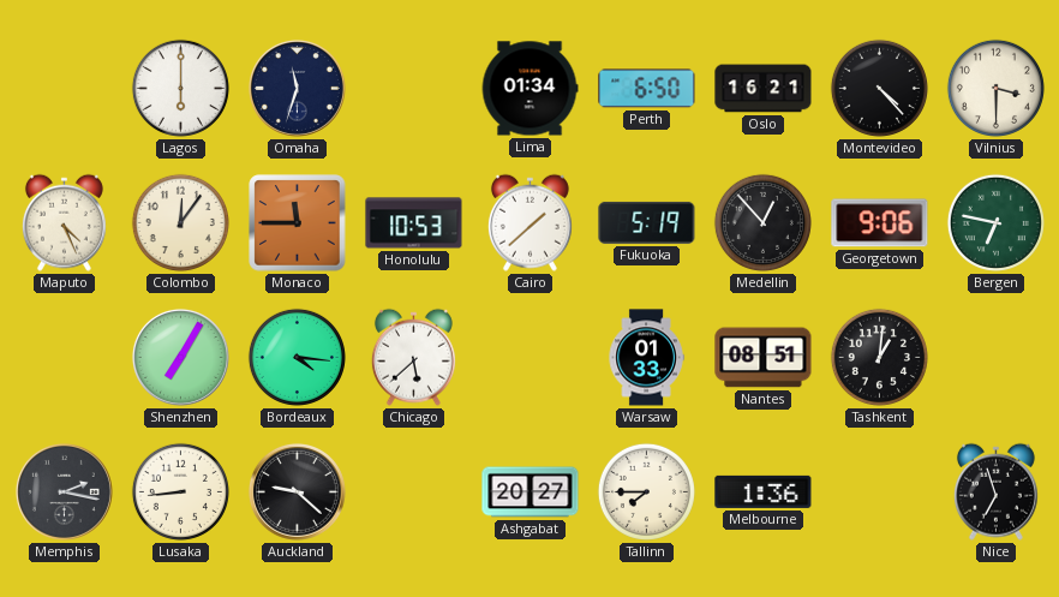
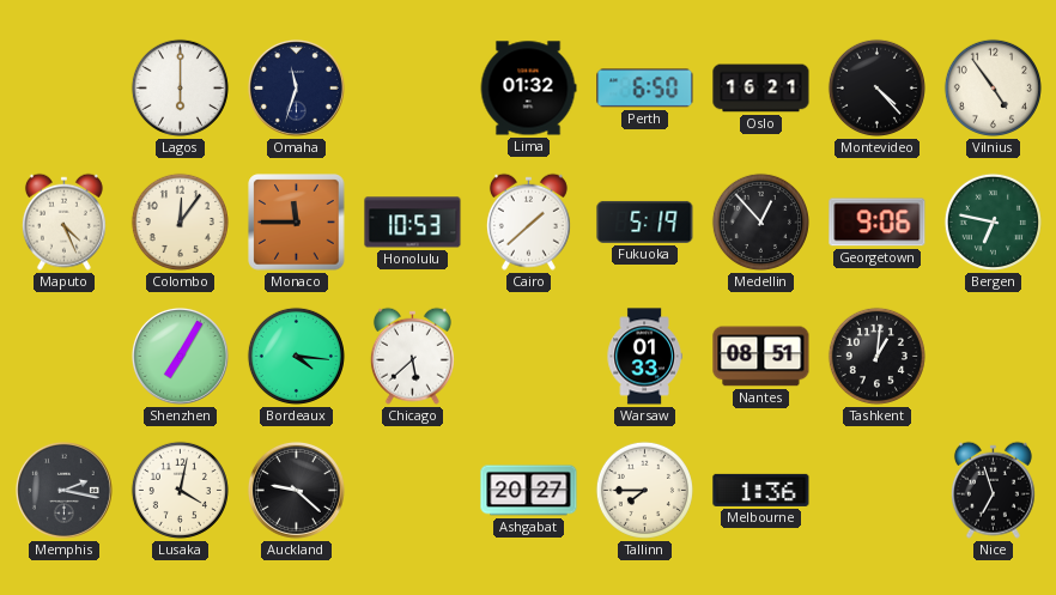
Lima: 01:34 -> 01:32 (528, 89)
Vilnius: 3:30 -> 4:54 (993, 87)
Lusaka: 8:44 -> 4:02 (180, 490)
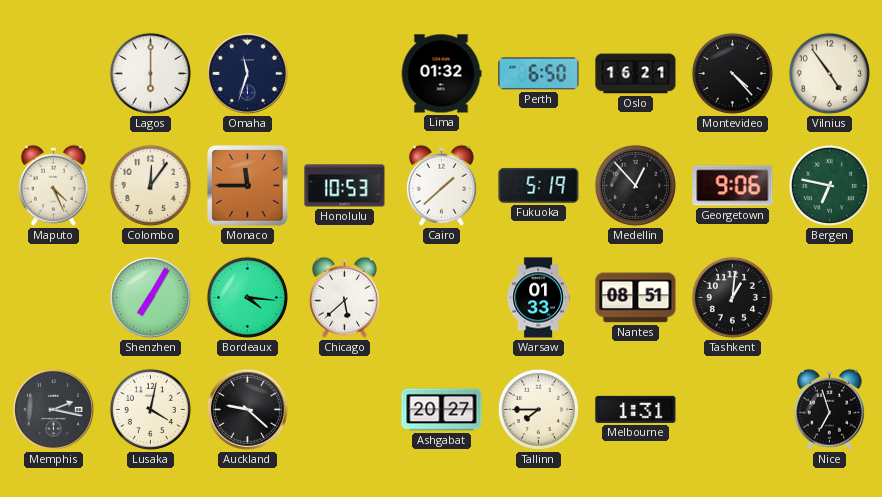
Melbourne: 1:36 -> 1:31 (636, 409)
